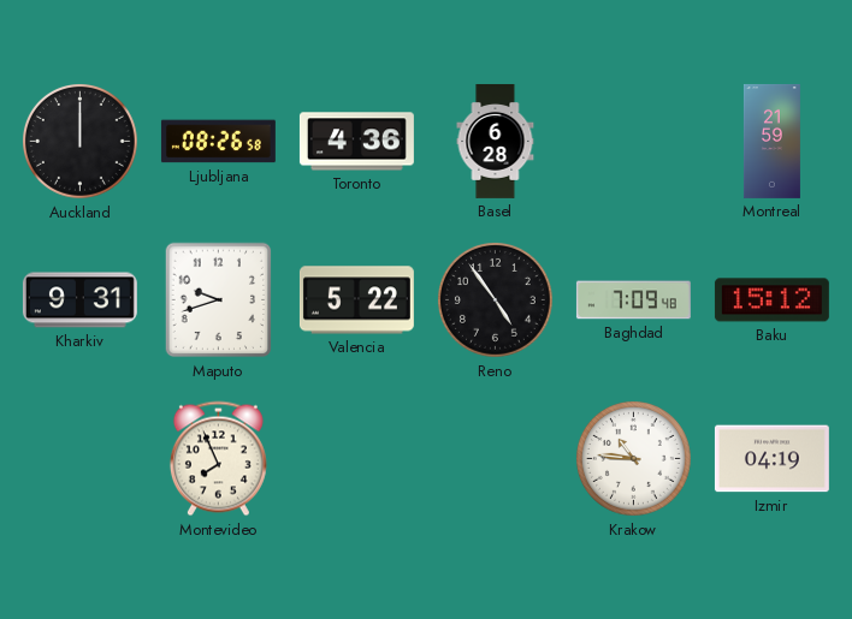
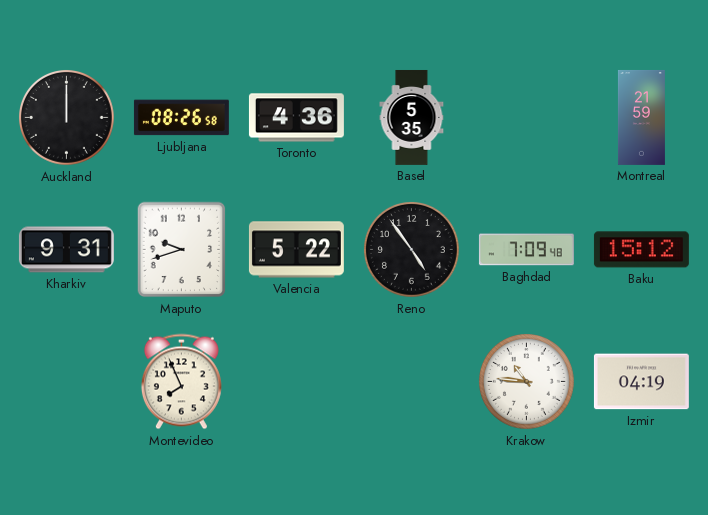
Basel: 6:28 -> 5:35 (412, 117)
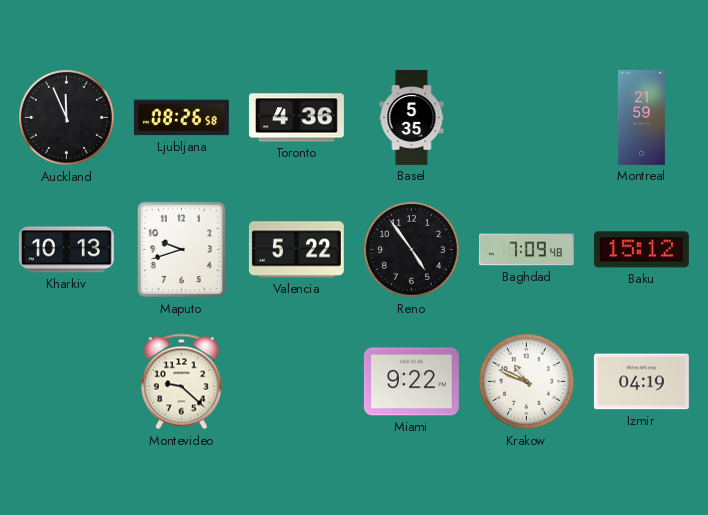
Auckland: 12:00 -> 11:56 (67, 118)
Kharkiv: 9:31 -> 10:13 (66, 250)
Montevideo: 7:56 -> 9:22 (181, 382)
Miami: none -> 9:22 (411, 382)
Krakow: 10:46 -> 10:49 (527, 382)
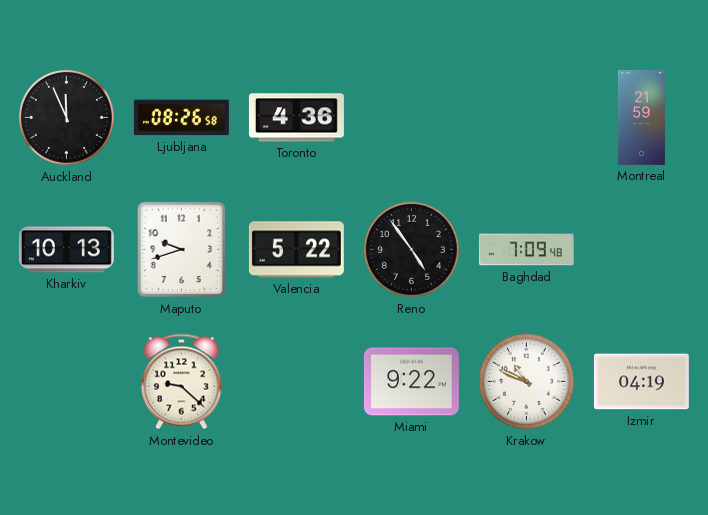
Basel: 5:35 -> none (412, 117)
Baku: 15:12 -> none (641, 250)
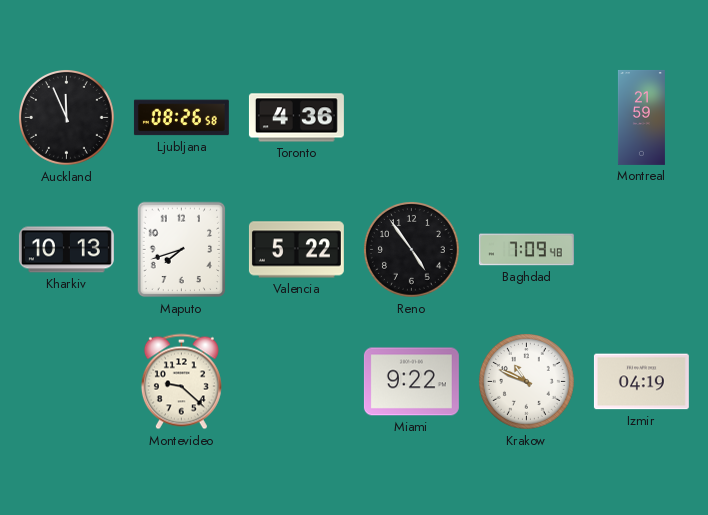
Maputo: 9:42 -> 7:42 (182, 250)
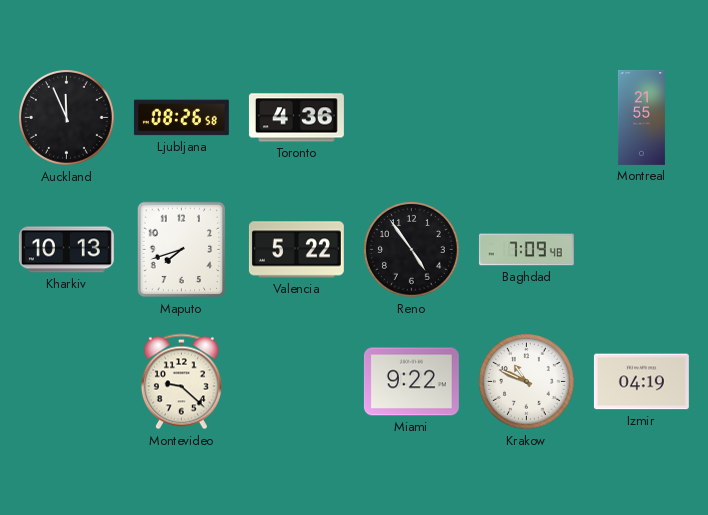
Montreal: 21:59 -> 21:55 (641, 117)
